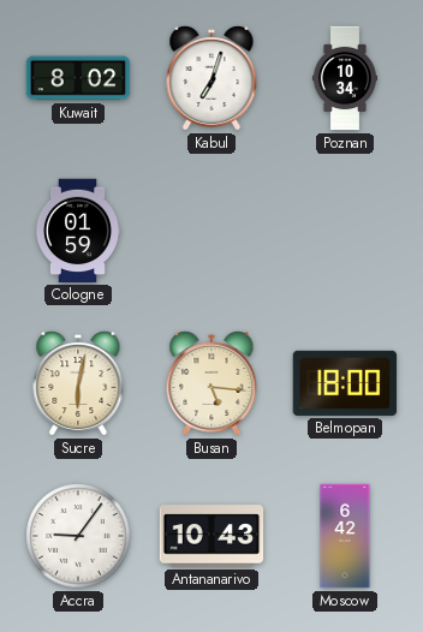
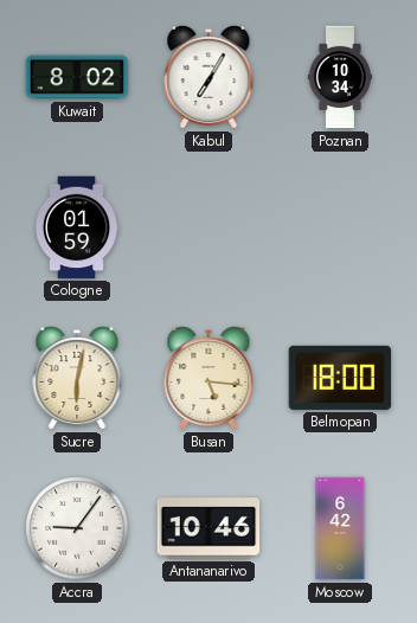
Kabul: 7:03 -> 7:05 (208, 77)
Antananarivo: 10:43 -> 10:46 (208, 528)
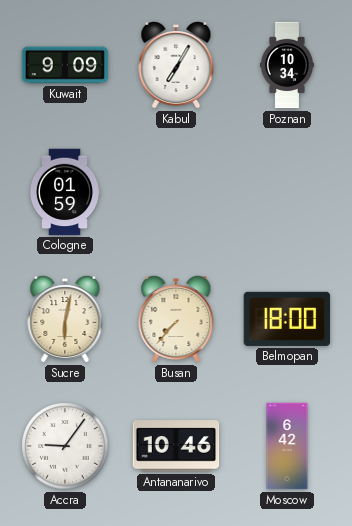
Kuwait: 8:02 -> 9:09 (65, 65)
Busan: 5:16 -> 7:37 (176, 319)
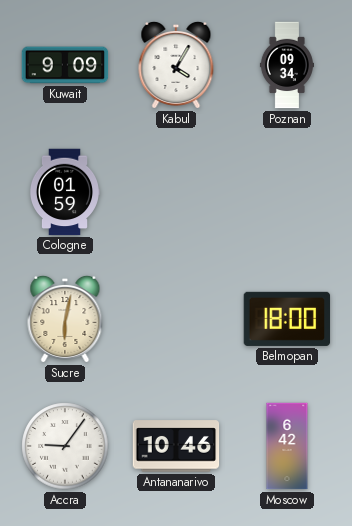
Kabul: 7:05 -> 4:05 (176, 65)
Poznan: 10:34 -> 09:34 (287, 65)
Busan: 7:37 -> none (176, 319)
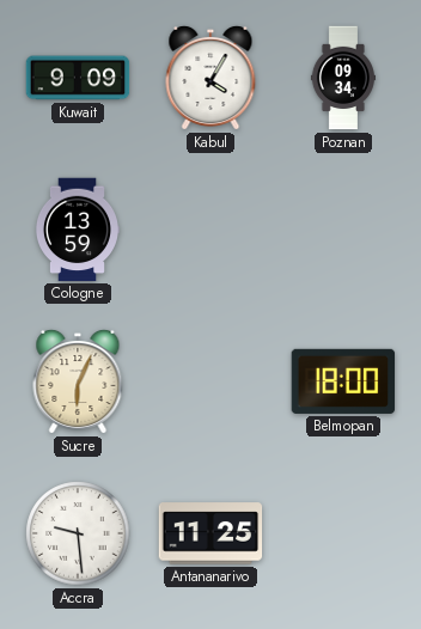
Cologne: 01:59 -> 13:59 (77, 230)
Sucre: 6:02 -> 6:04 (78, 381)
Accra: 9:06 -> 9:29 (78, 533)
Antananarivo: 10:46 -> 11:25 (210, 533)
Moscow: 6:42 -> none (287, 446)
